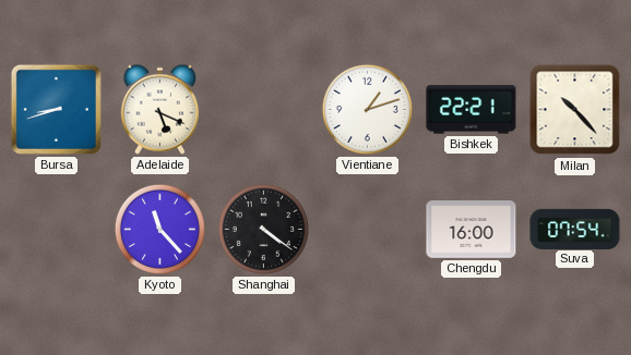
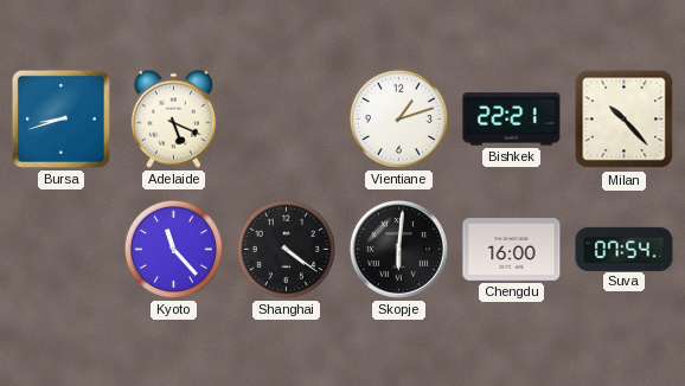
Skopje: none -> 6:01 (398, 249)
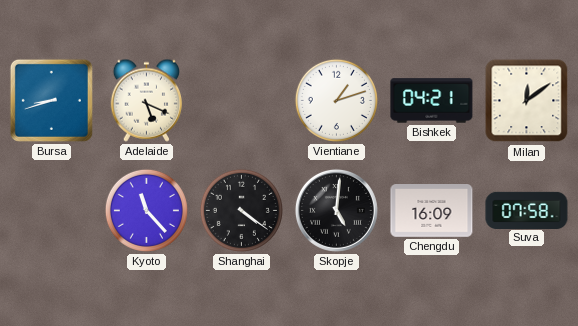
Bishkek: 22:21 -> 04:21 (432, 101)
Milan: 10:23 -> 12:09 (527, 101)
Skopje: 6:01 -> 5:01 (336, 210)
Chengdu: 16:00 -> 16:09 (432, 211)
Suva: 07:54 -> 07:58 (527, 210)
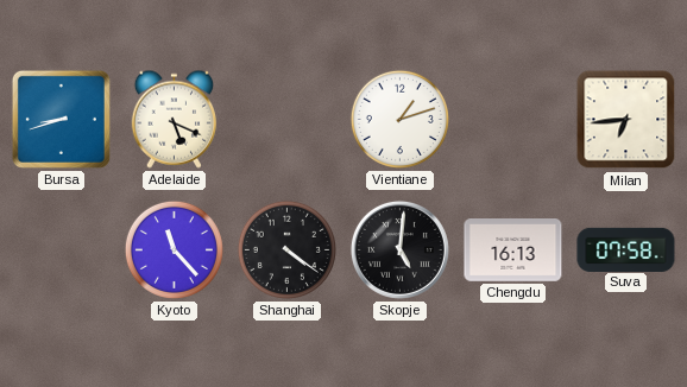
Bishkek: 04:21 -> none (432, 101)
Milan: 12:09 -> 6:44 (626, 120)
Chengdu: 16:09 -> 16:13 (513, 250)
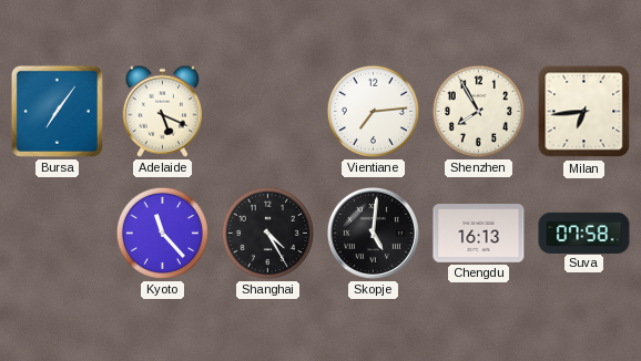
Bursa: 8:42 -> 7:06 (57, 111)
Vientiane: 1:12 -> 7:14 (373, 111)
Shenzhen: none -> 7:55 (478, 111)
Shanghai: 4:21 -> 4:25 (267, 233)
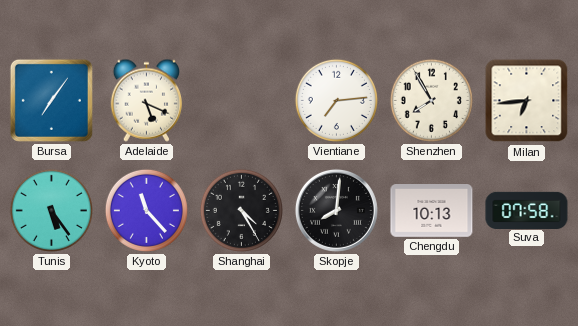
Tunis: none -> 5:24 (51, 210)
Skopje: 5:01 -> 8:01 (336, 210)
Chengdu: 16:13 -> 10:13 (432, 211)
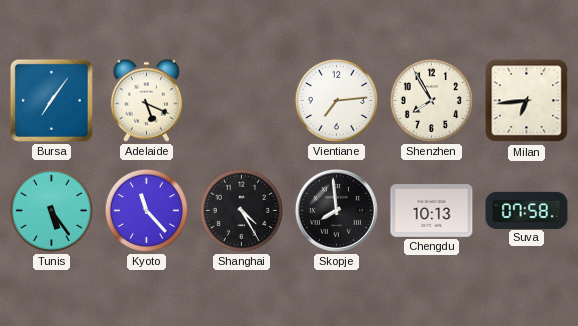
Skopje: 8:01 -> 7:59 (336, 210)
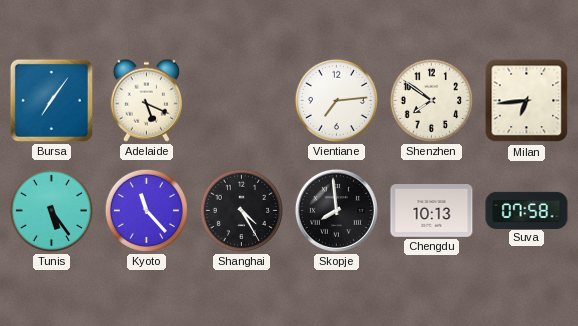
Shenzhen: 7:55 -> 7:51 (431, 100)
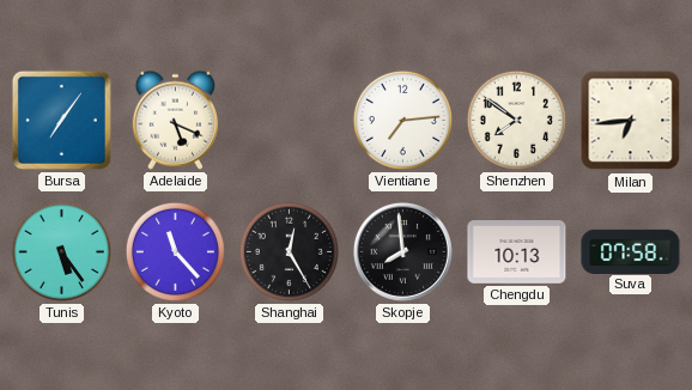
Shanghai: 4:25 -> 12:25 (289, 251)
